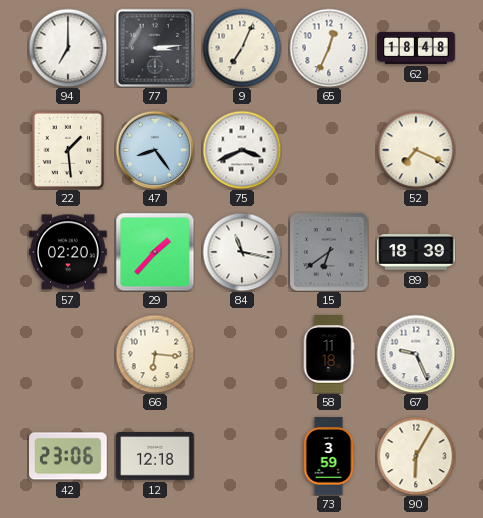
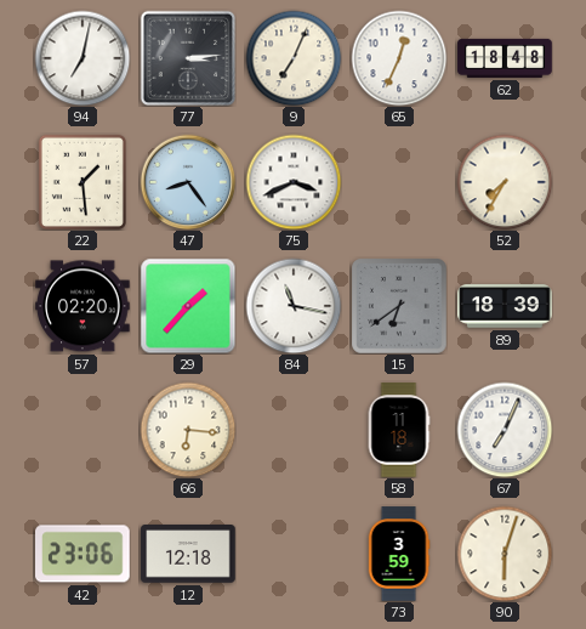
94: 7:00 -> 7:02 (83, 58)
52: 7:19 -> 7:35 (505, 182)
67: 9:26 -> 7:04 (505, 430)
90: 6:05 -> 6:03 (505, 554)
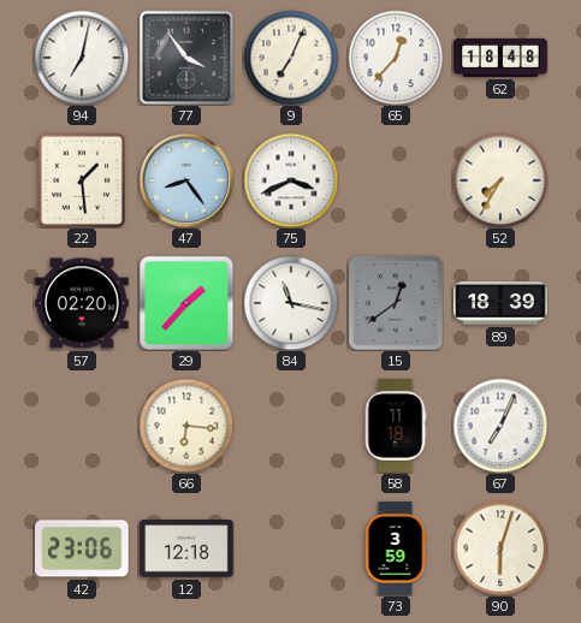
77: 3:14 -> 3:54 (186, 58)
65: 12:34 -> 12:37 (396, 58)
15: 6:39 -> 12:39 (396, 303)
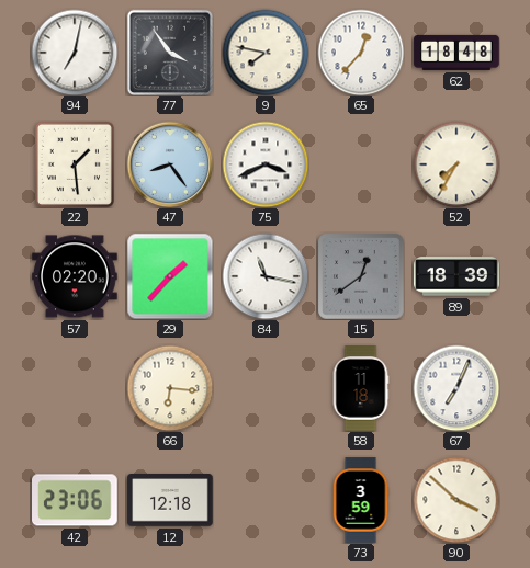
9: 7:04 -> 7:47 (266, 53)
90: 6:03 -> 3:52 (456, 500)
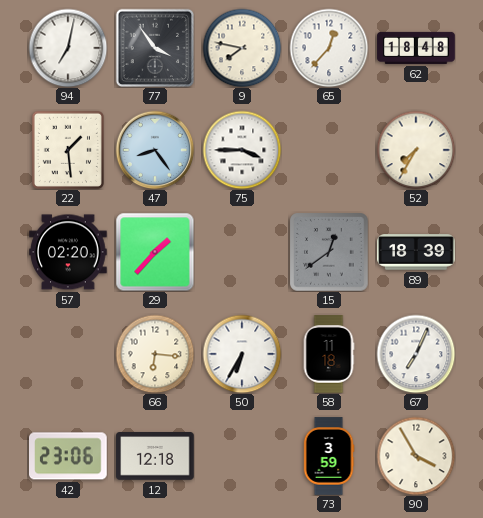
75: 3:41 -> 3:45 (242, 150)
84: 11:17 -> none (266, 276)
50: none -> 6:35 (242, 354)
90: 3:52 -> 3:55 (416, 456)
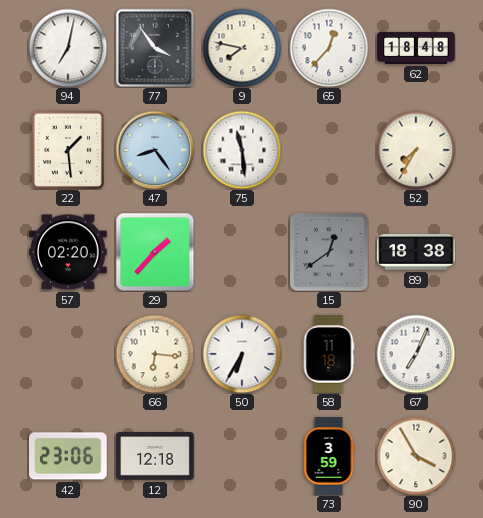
75: 3:45 -> 11:29 (242, 150)
89: 18:39 -> 18:38 (416, 252)
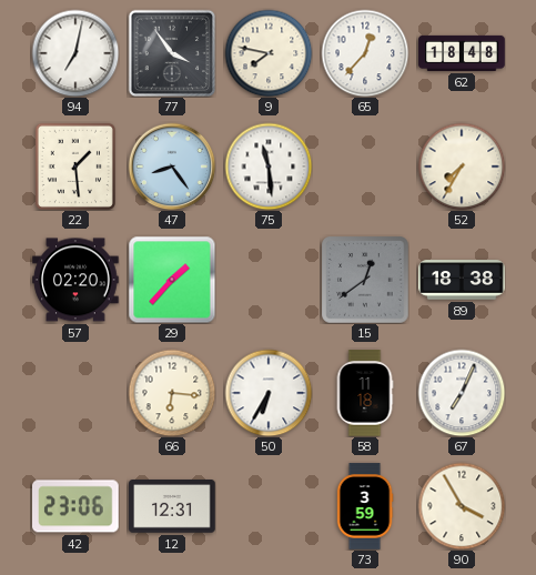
12: 12:18 -> 12:31 (172, 506)
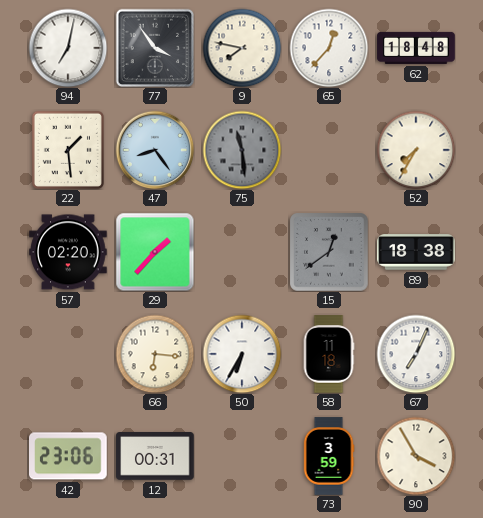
75 dial: white -> grey (242, 150)
12: 12:31 -> 00:31 (155, 456)
